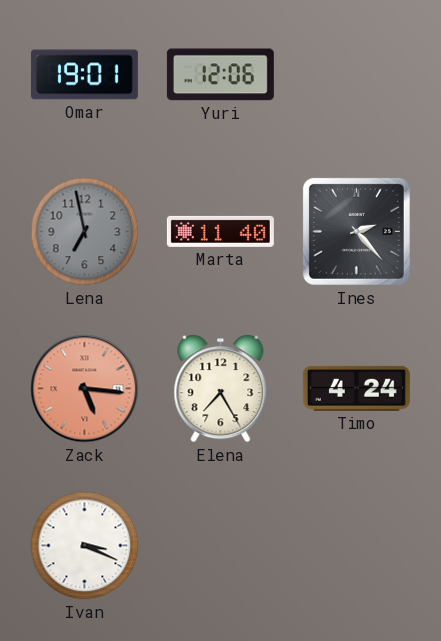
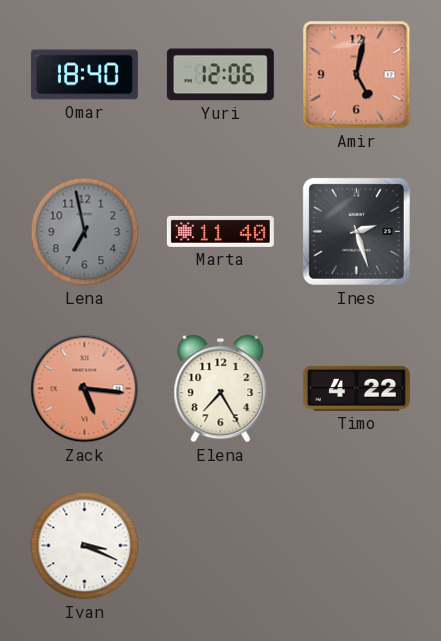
Omar: 19:01 -> 18:40 (84, 75)
Amir: none -> 5:02 (357, 75)
Ines: 2:23 -> 2:27 (356, 231)
Timo: 4:24 -> 4:22 (356, 388)
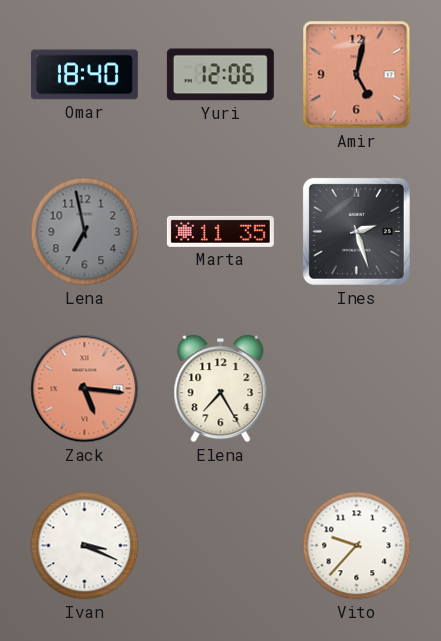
Marta: 11:40 -> 11:35 (220, 231)
Timo: 4:22 -> none (356, 388)
Vito: none -> 9:37 (357, 546)
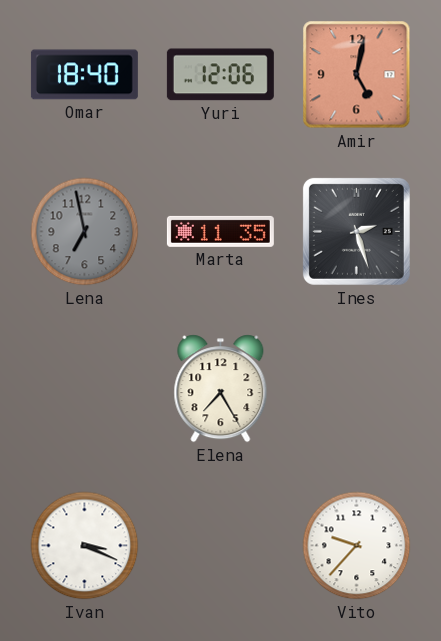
Zack: 5:16 -> none (85, 389)
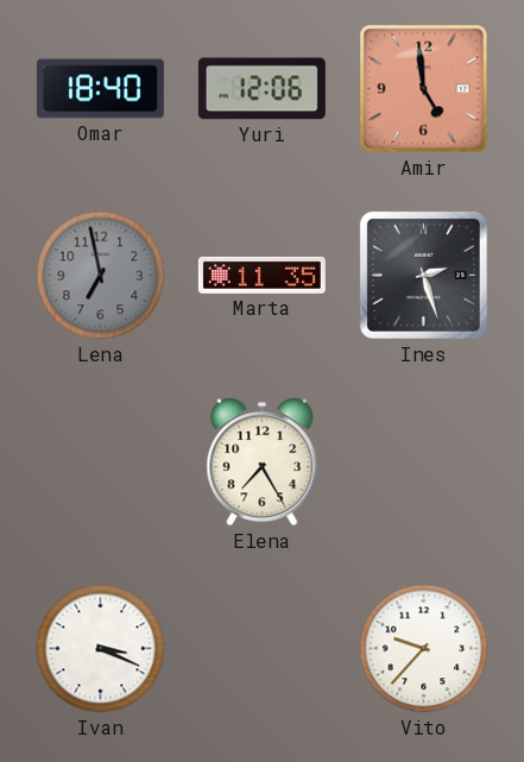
Amir: 5:02 -> 4:59 (424, 89)
